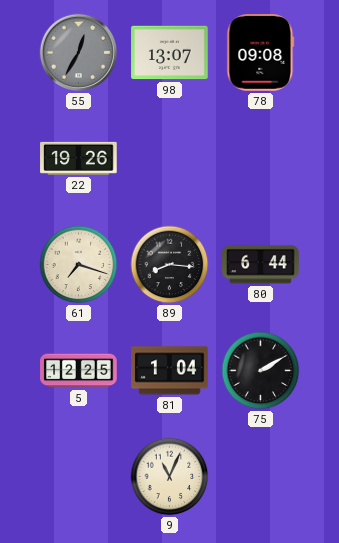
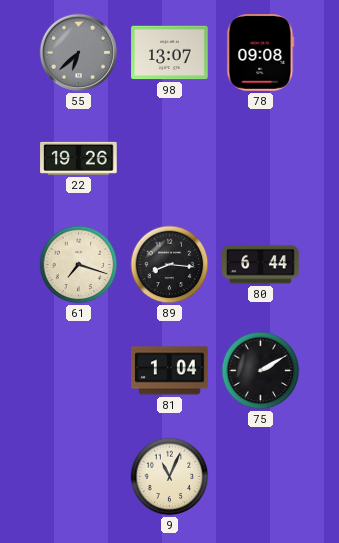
55: 12:35 -> 6:38 (79, 53)
5: 12:25 -> none (79, 371)
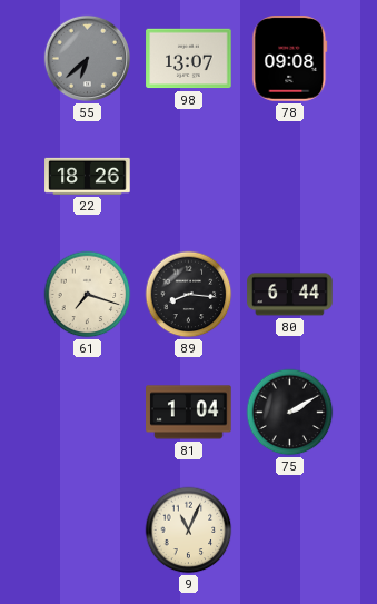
22: 19:26 -> 18:26 (88, 176)
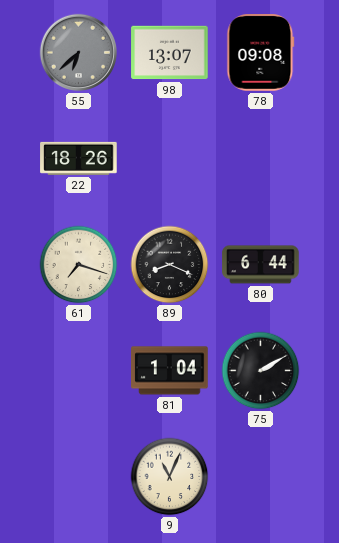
89: 8:16 -> 8:19 (170, 265)
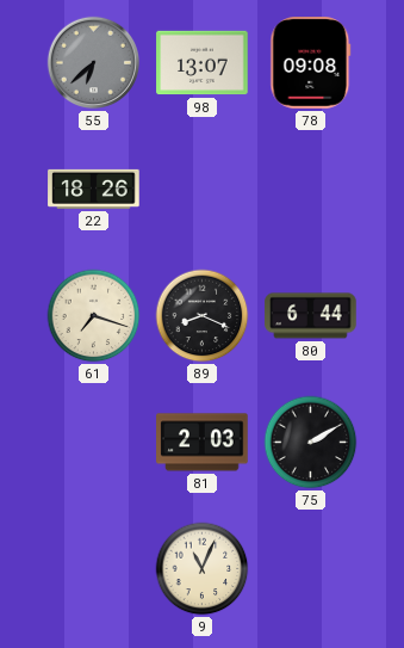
81: 1:04 -> 2:03 (203, 443)
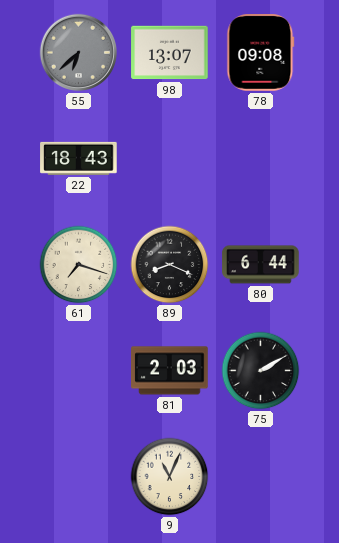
22: 18:26 -> 18:43 (79, 158)
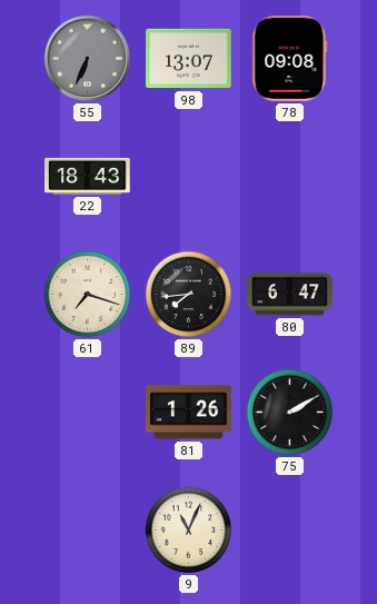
55: 6:38 -> 6:34 (88, 59)
89: 8:19 -> 7:44 (189, 295)
80: 6:44 -> 6:47 (290, 295)
81: 2:03 -> 1:26 (189, 413)
